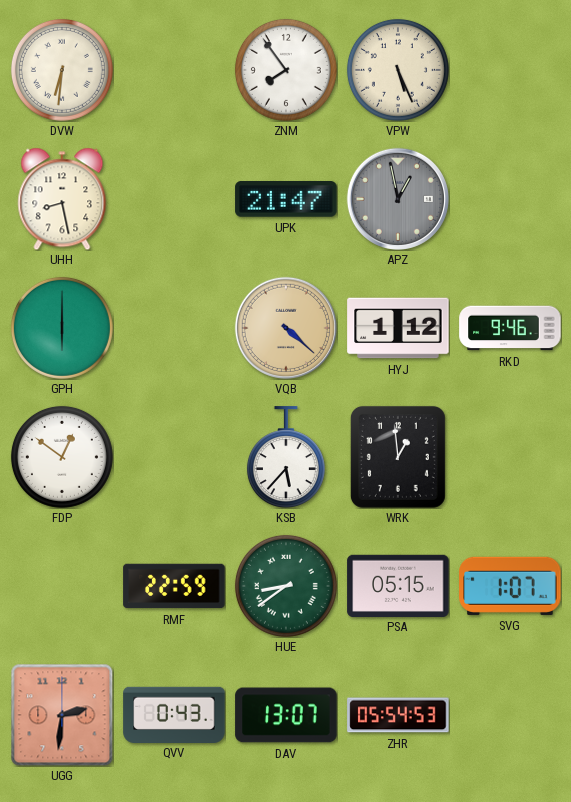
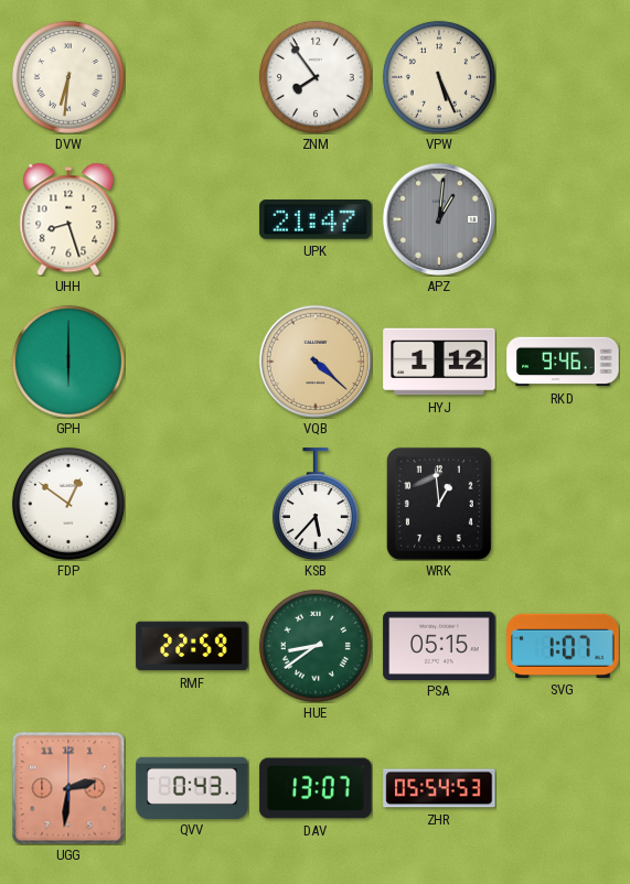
UHH: 8:28 -> 8:27 (68, 219)
APZ: 12:58 -> 1:01 (439, 219)
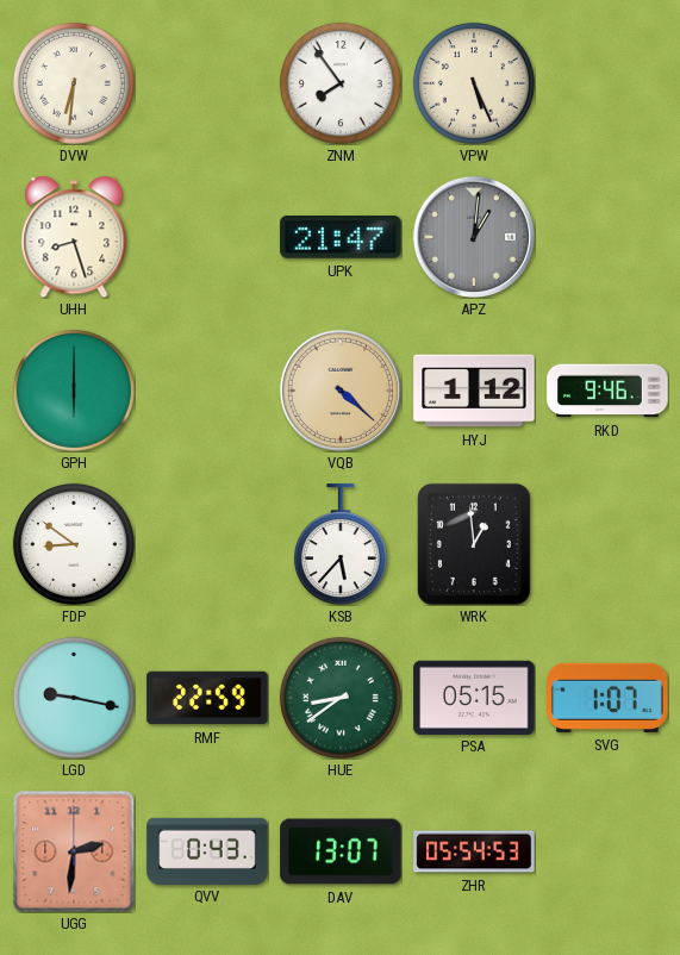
FDP: 12:51 -> 8:51 (74, 544)
LGD: none -> 9:17 (74, 698)
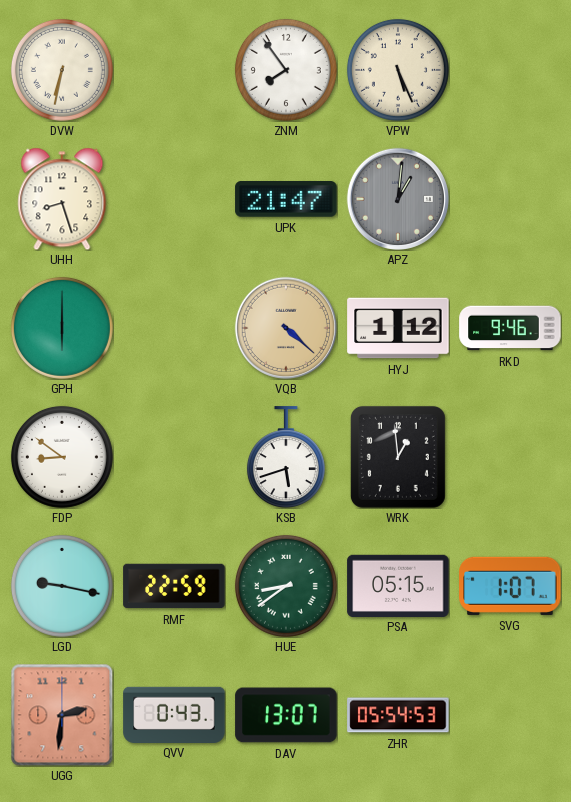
DVW: 6:31 -> 6:32 (62, 70)
KSB: 5:37 -> 5:42 (286, 457)
